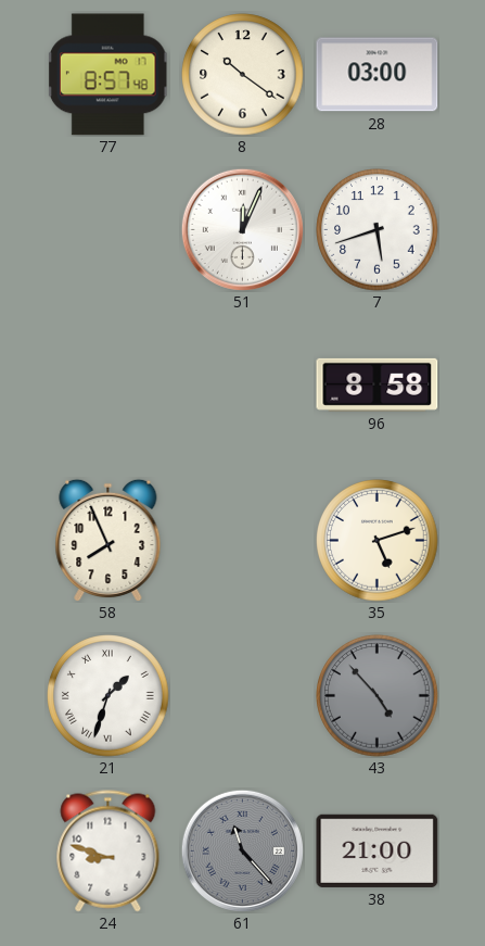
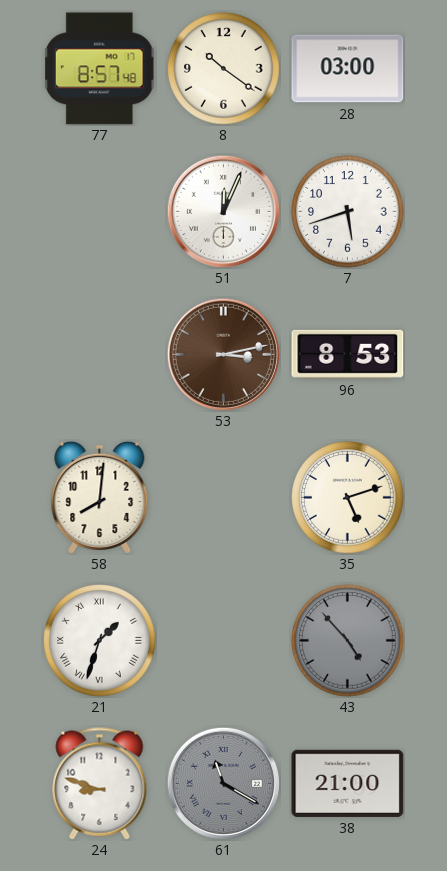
53: none -> 3:13 (223, 354)
96: 8:58 -> 8:53 (348, 354)
58: 7:56 -> 8:01 (100, 497)
61: 11:23 -> 11:20 (223, 783)
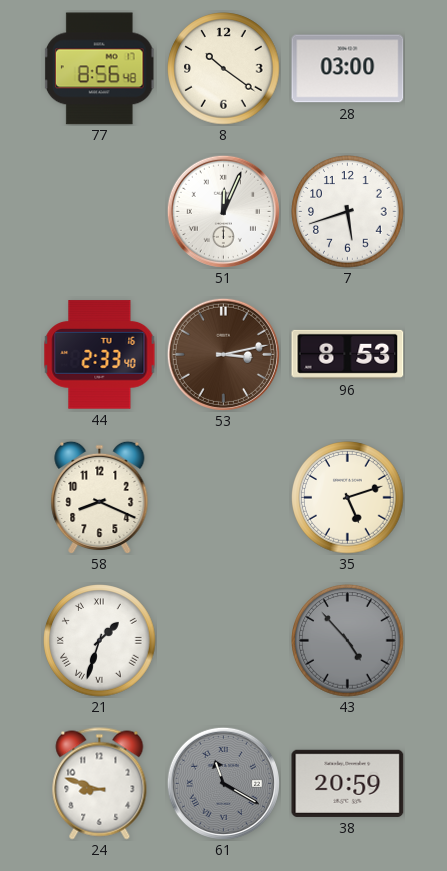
77: 8:57 -> 8:56 (99, 69)
44: none -> 2:33 (100, 355)
58: 8:01 -> 8:19 (100, 497)
38: 21:00 -> 20:59 (348, 783)
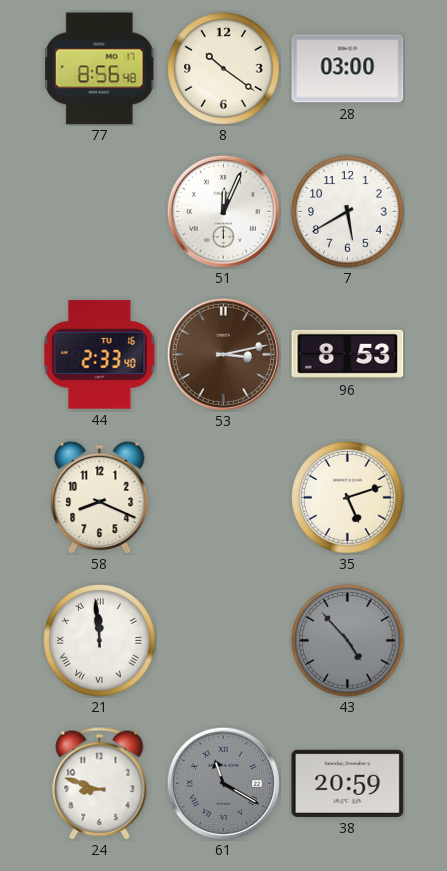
7: 5:42 -> 5:40 (348, 212)
21: 1:33 -> 11:59 (100, 641)
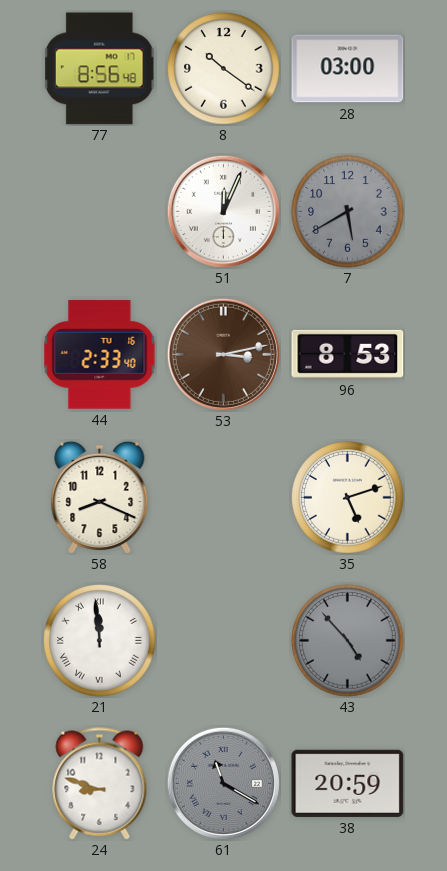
7 dial: white -> grey (348, 212)
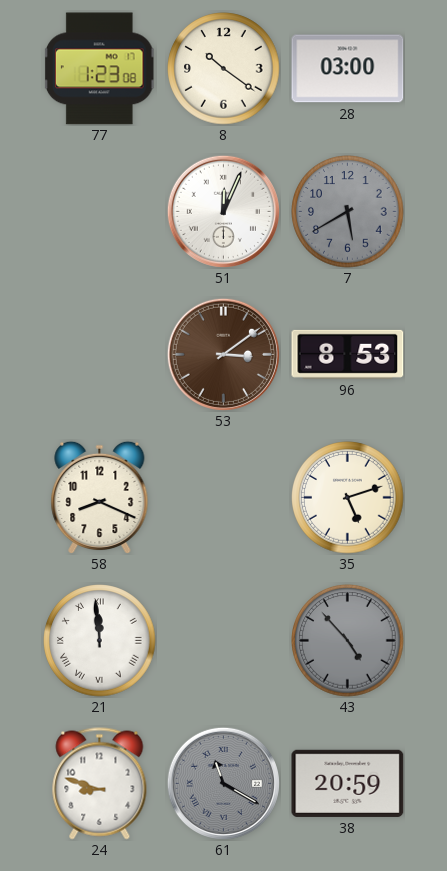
77: 8:56 -> 1:23 (99, 69)
44: 2:33 -> none (100, 355)
53: 3:13 -> 3:09 (223, 354)
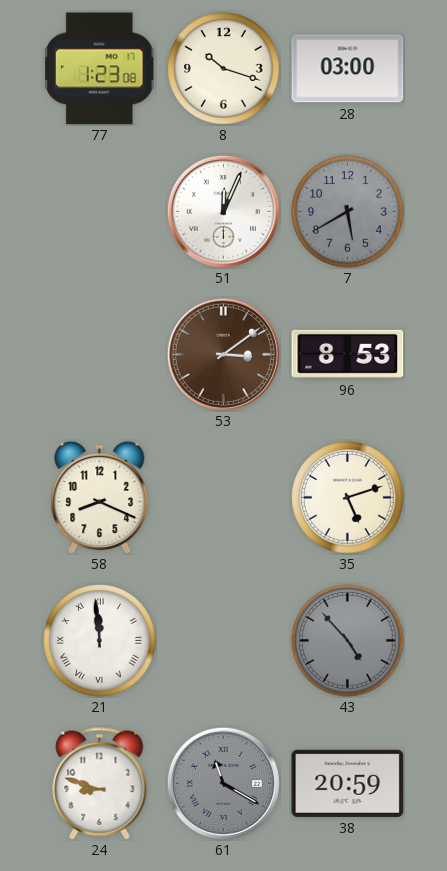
8: 10:21 -> 10:18 (224, 69)
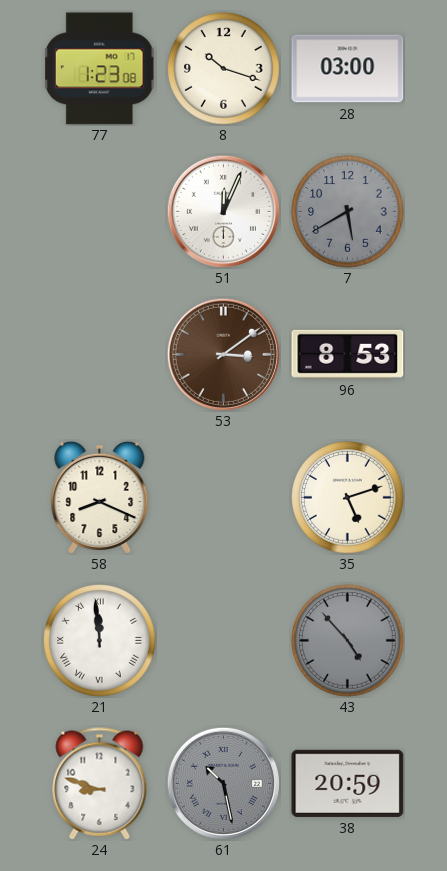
61: 11:20 -> 10:28 (223, 783)
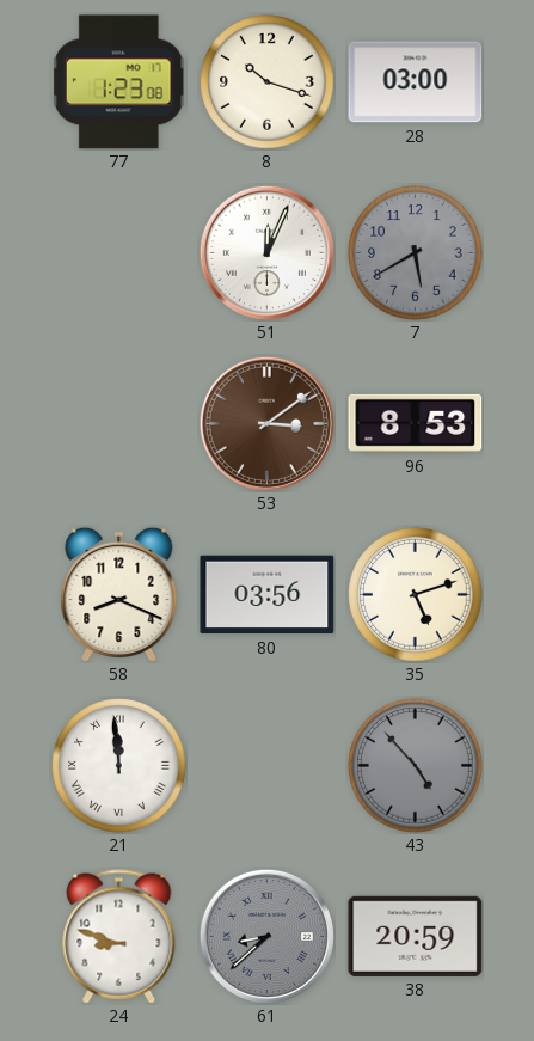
80: none -> 03:56 (268, 595)
61: 10:28 -> 8:38 (266, 936)
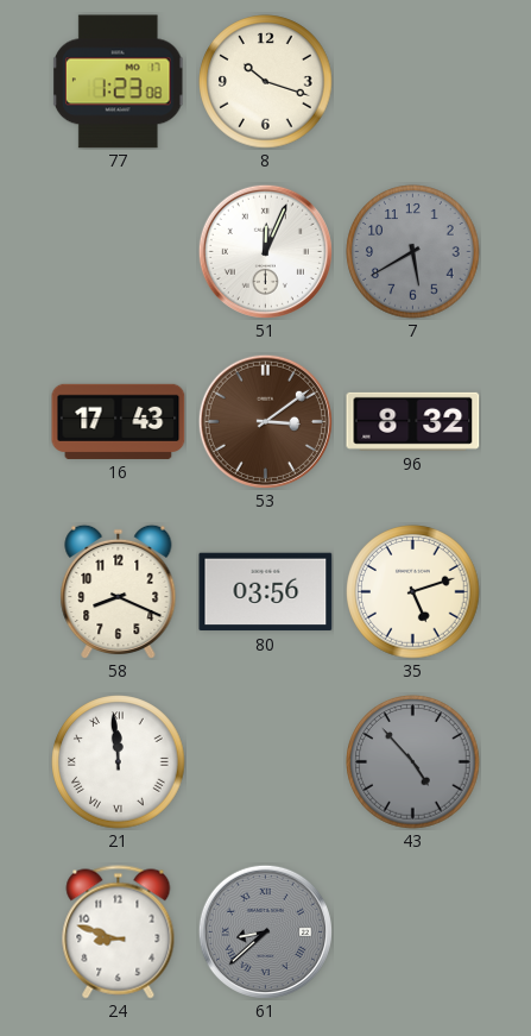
28: 03:00 -> none (416, 82)
16: none -> 17:43 (119, 421)
96: 8:53 -> 8:32 (413, 421)
38: 20:59 -> none (416, 936)
